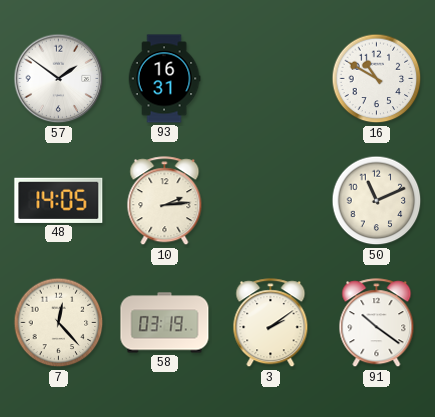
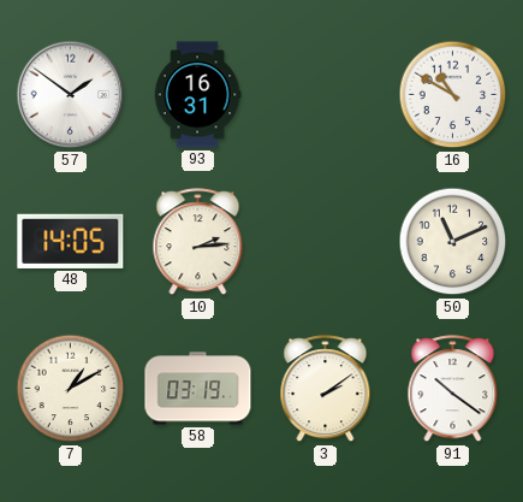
7: 12:23 -> 1:10 (71, 389)
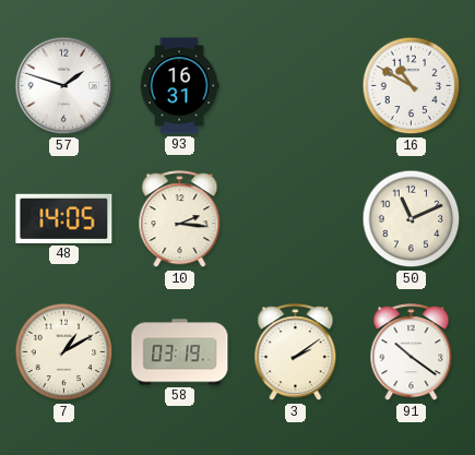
57: 1:51 -> 1:48 (64, 86)
10: 2:14 -> 2:16 (180, 219)
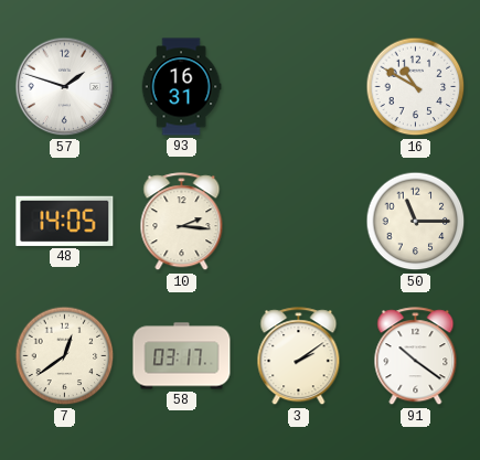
50: 11:11 -> 11:15 (416, 222)
7: 1:10 -> 12:39 (65, 356)
58: 03:19 -> 03:17 (182, 356)
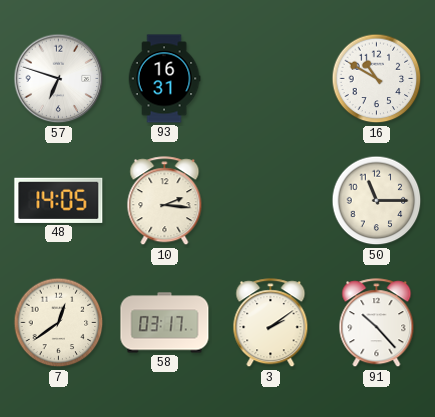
57: 1:48 -> 6:48 (59, 79)
91: 10:21 -> 10:23 (377, 323)
